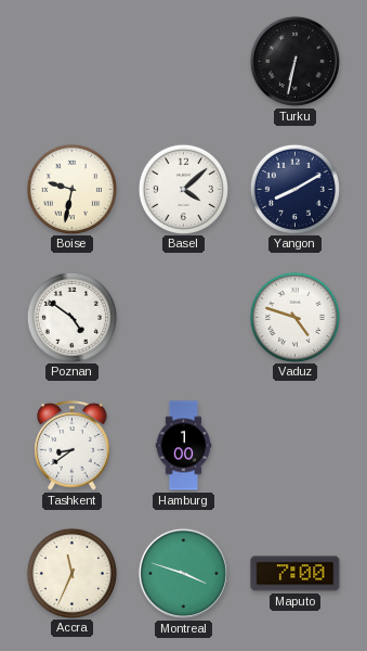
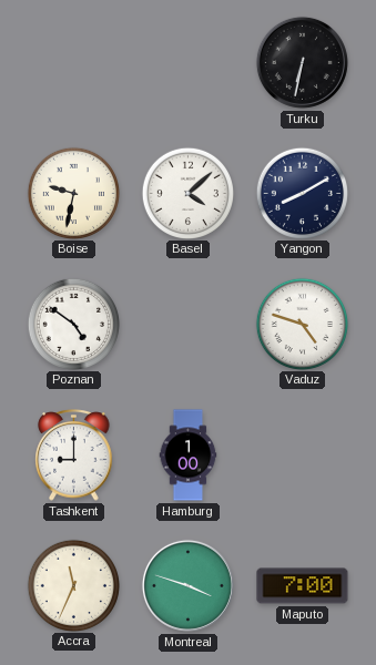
Tashkent: 8:39 -> 9:00 (74, 456)
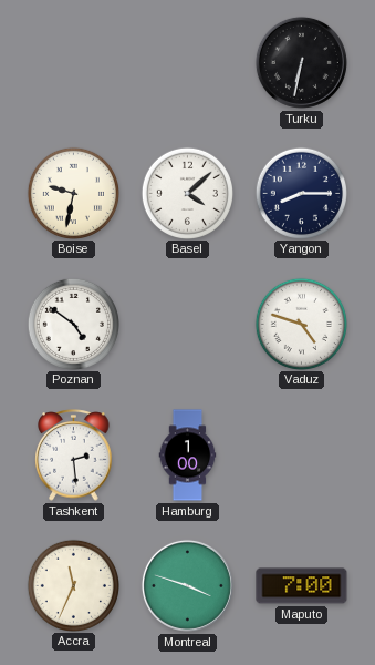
Yangon: 8:10 -> 8:15 (301, 193)
Tashkent: 9:00 -> 2:29 (74, 456)
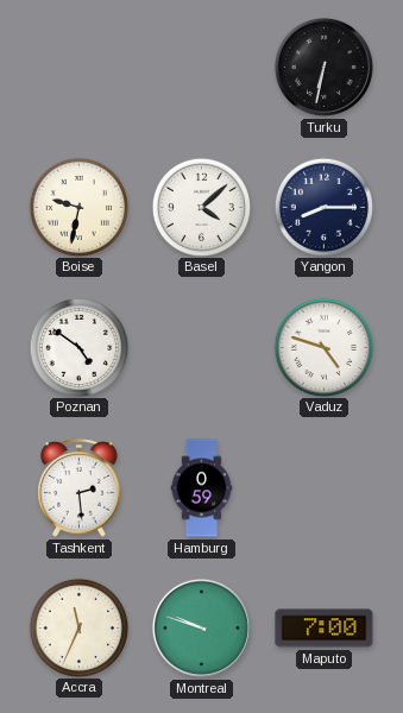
Hamburg: 1:00 -> 0:59 (202, 488)
Montreal: 3:48 -> 9:48 (201, 627)
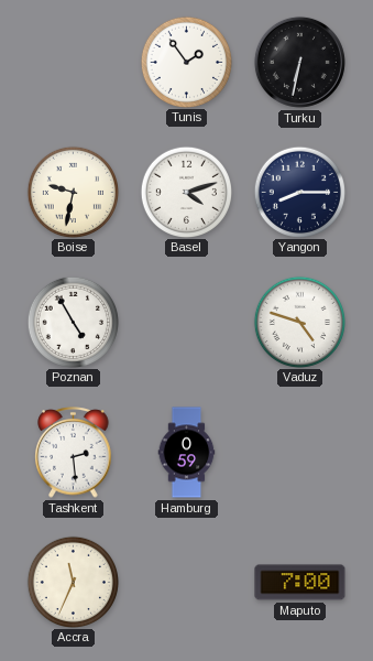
Tunis: none -> 1:54 (186, 62)
Basel: 4:08 -> 4:12 (186, 192)
Poznan: 4:51 -> 4:55 (73, 322)
Montreal: 9:48 -> none (201, 627)
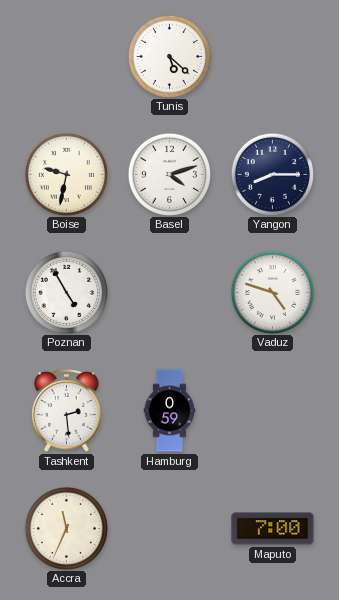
Tunis: 1:54 -> 5:22 (169, 56)
Turku: 6:32 -> none (299, 62)
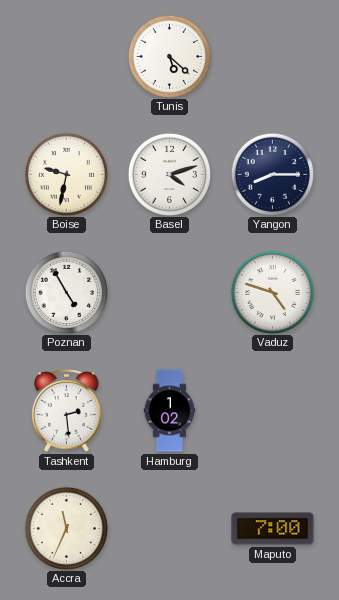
Hamburg: 0:59 -> 1:02 (170, 411)
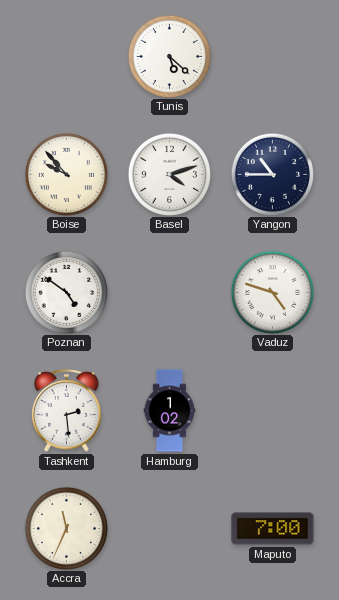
Boise: 9:32 -> 9:53 (66, 174)
Yangon: 8:15 -> 10:45 (272, 174)
Poznan: 4:55 -> 4:51 (66, 292)
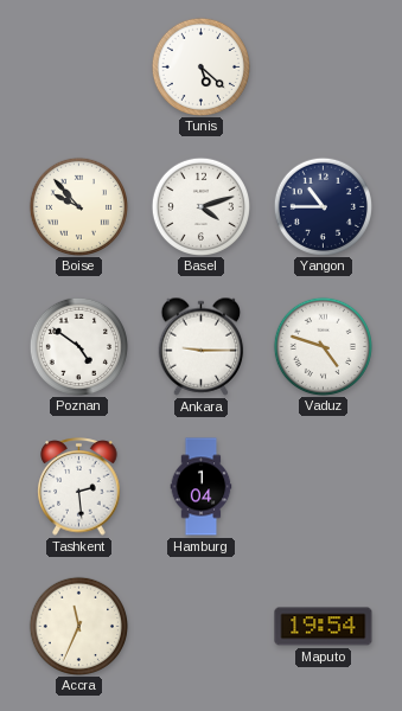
Ankara: none -> 9:15 (202, 346)
Hamburg: 1:02 -> 1:04 (202, 487)
Maputo: 7:00 -> 19:54 (324, 627)
